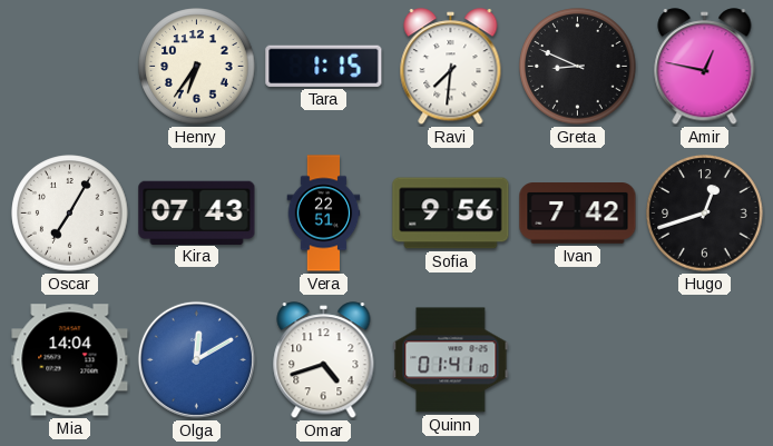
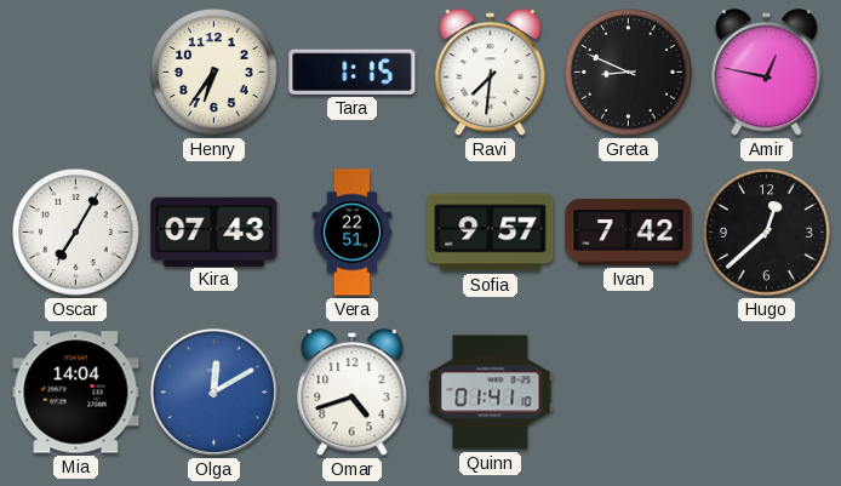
Sofia: 9:56 -> 9:57 (491, 233)
Hugo: 12:42 -> 12:38 (767, 233)
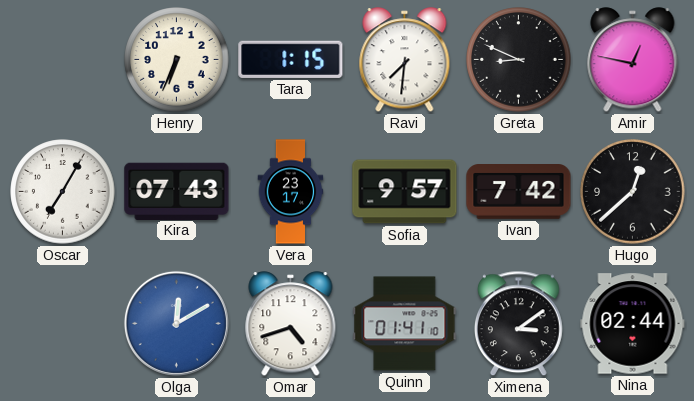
Henry: 6:36 -> 6:34 (177, 60)
Vera: 22:51 -> 23:17 (291, 192)
Mia: 14:04 -> none (76, 393)
Ximena: none -> 3:09 (518, 324)
Nina: none -> 02:44 (633, 324)
